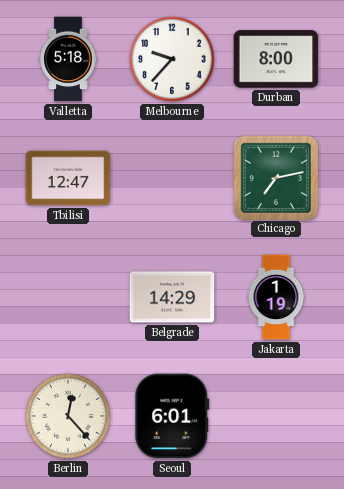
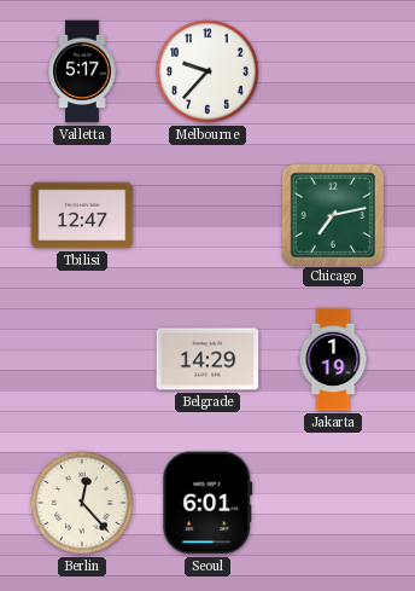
Valletta: 5:18 -> 5:17 (82, 71)
Durban: 8:00 -> none (276, 59)
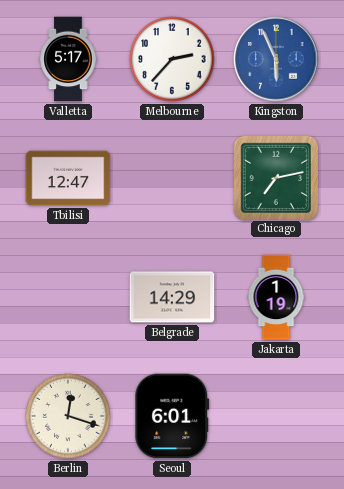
Melbourne: 9:37 -> 2:37 (172, 59)
Kingston: none -> 5:56 (276, 59)
Berlin: 12:23 -> 12:18 (68, 416)
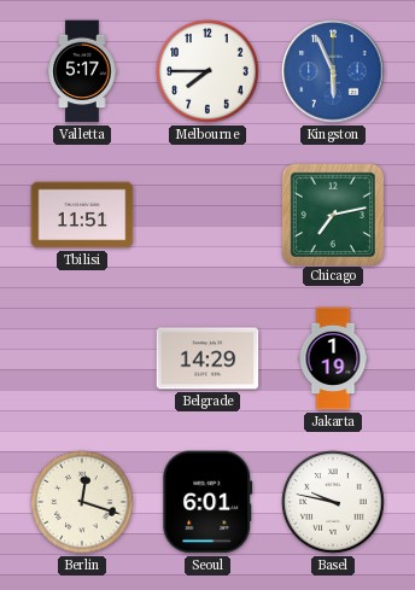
Melbourne: 2:37 -> 7:45 (207, 71)
Tbilisi: 12:47 -> 11:51 (82, 215)
Basel: none -> 9:47 (333, 502)
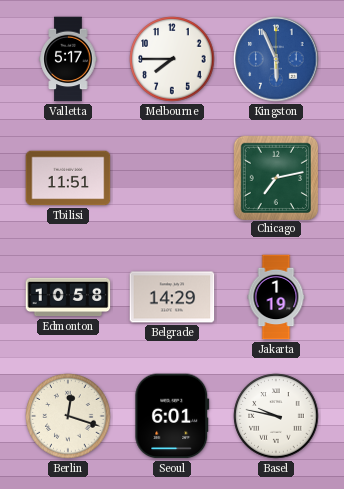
Edmonton: none -> 10:58 (68, 297)
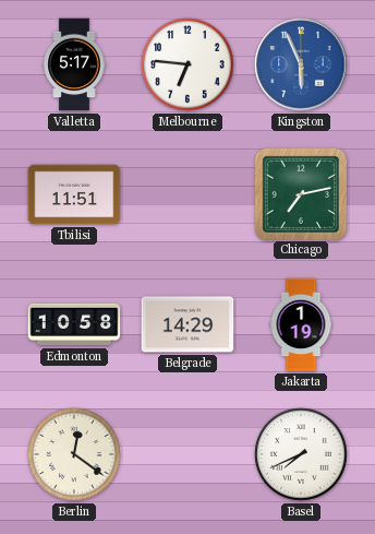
Melbourne: 7:45 -> 6:46 (187, 64)
Berlin: 12:18 -> 12:21 (74, 454)
Seoul: 6:01 -> none (172, 416)
Basel: 9:47 -> 7:41 (301, 454)
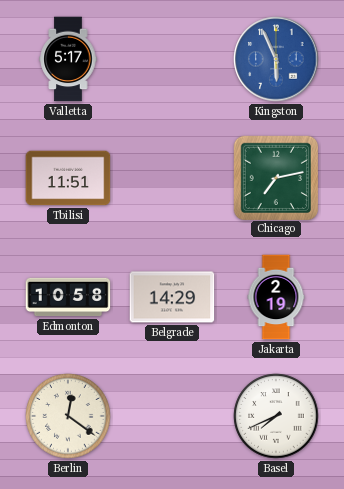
Melbourne: 6:46 -> none (187, 64)
Jakarta: 1:19 -> 2:19 (276, 297)
